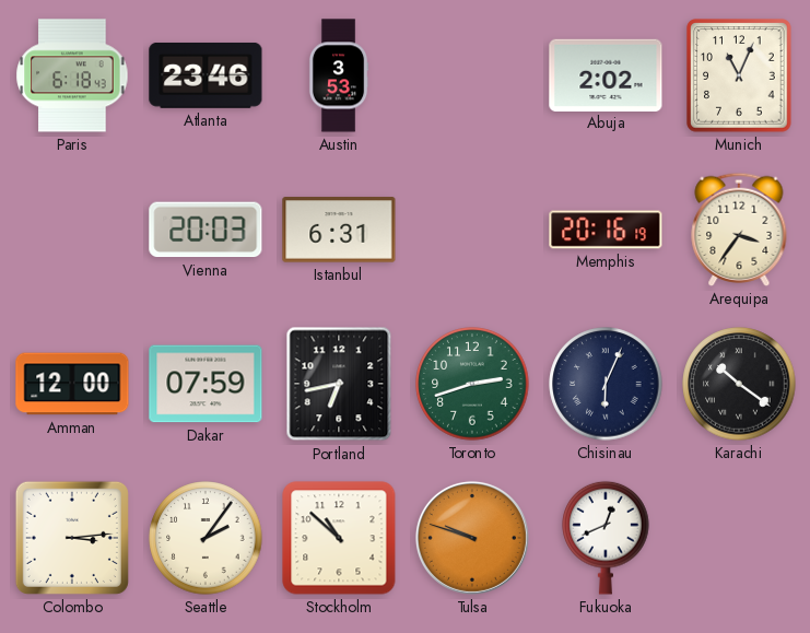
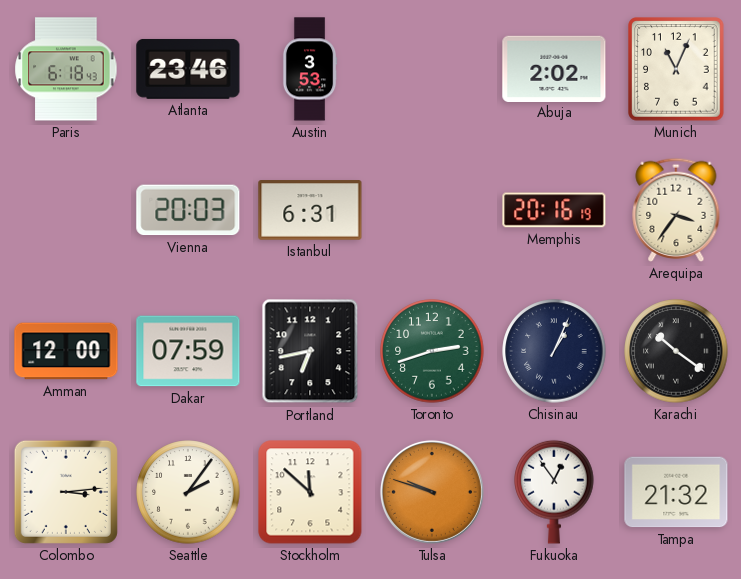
Chisinau: 6:04 -> 1:04 (554, 351)
Stockholm: 10:52 -> 11:52 (310, 492)
Fukuoka: 12:41 -> 12:54 (554, 492)
Tampa: none -> 21:32 (676, 492)
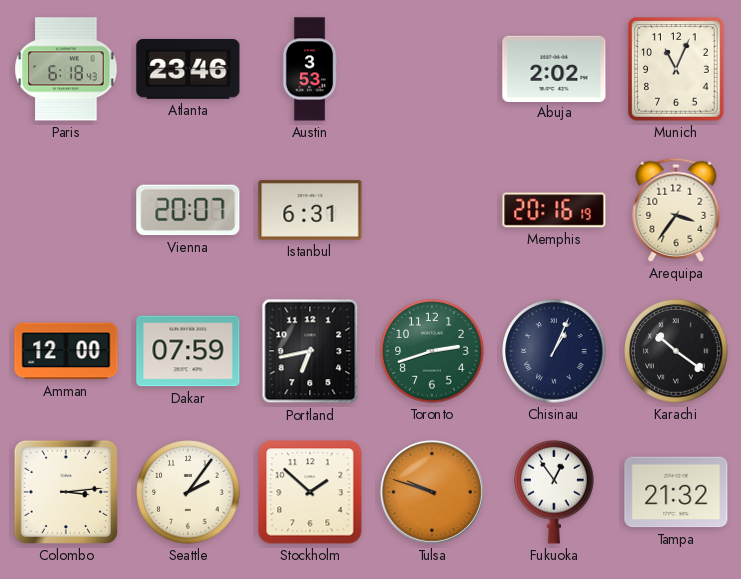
Vienna: 20:03 -> 20:07 (188, 210)
Stockholm: 11:52 -> 1:52 (310, 492)
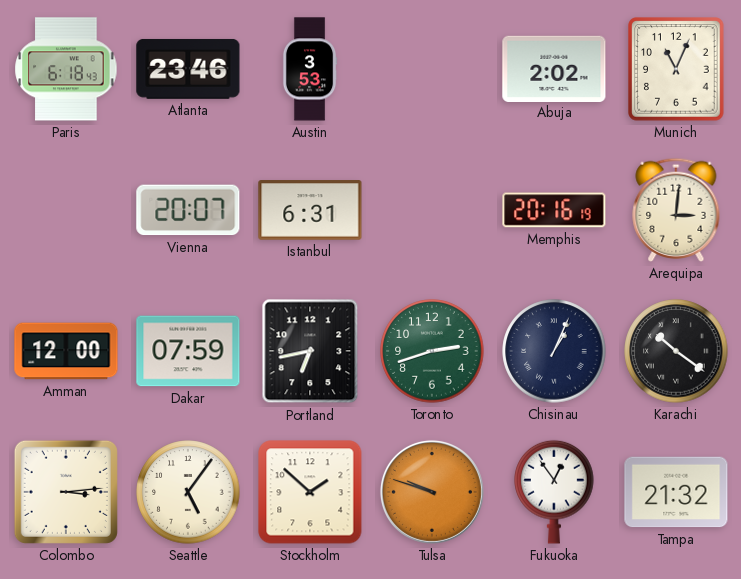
Arequipa: 3:36 -> 3:01 (676, 210)
Seattle: 2:06 -> 5:06 (188, 492)
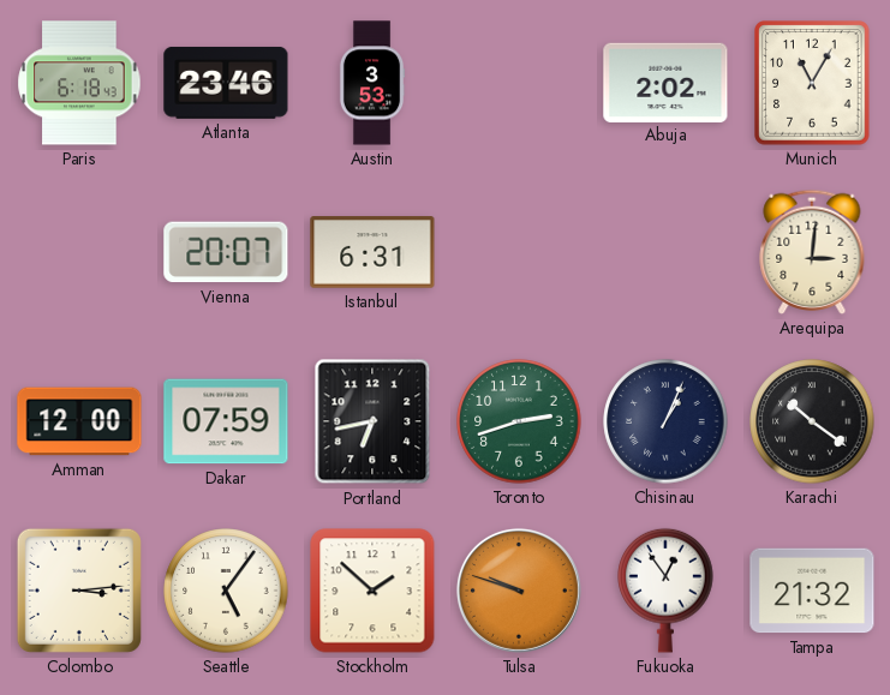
Munich: 11:04 -> 11:05 (812, 83)
Memphis: 20:16 -> none (554, 210)
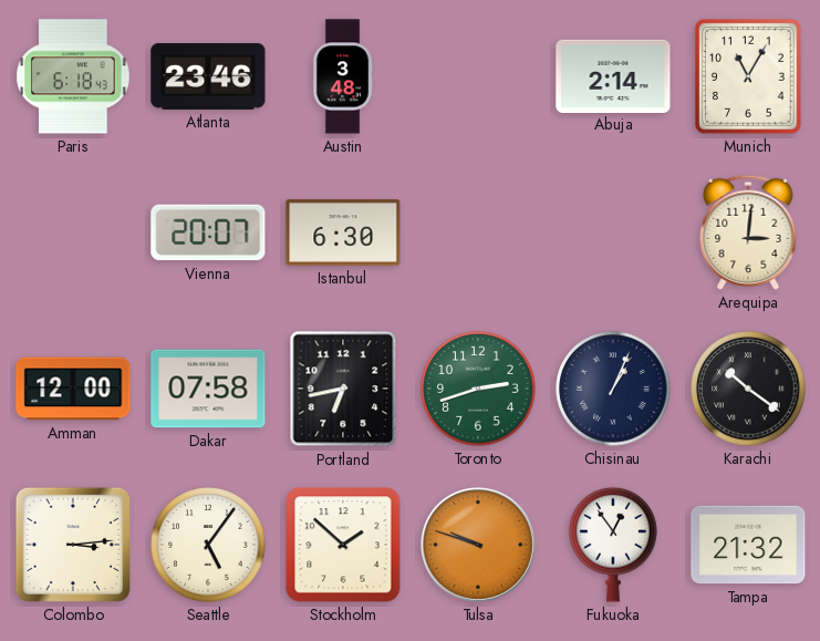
Austin: 3:53 -> 3:48 (343, 76)
Abuja: 2:02 -> 2:14 (613, 75)
Istanbul: 6:31 -> 6:30 (343, 232)
Dakar: 07:59 -> 07:58 (208, 389)
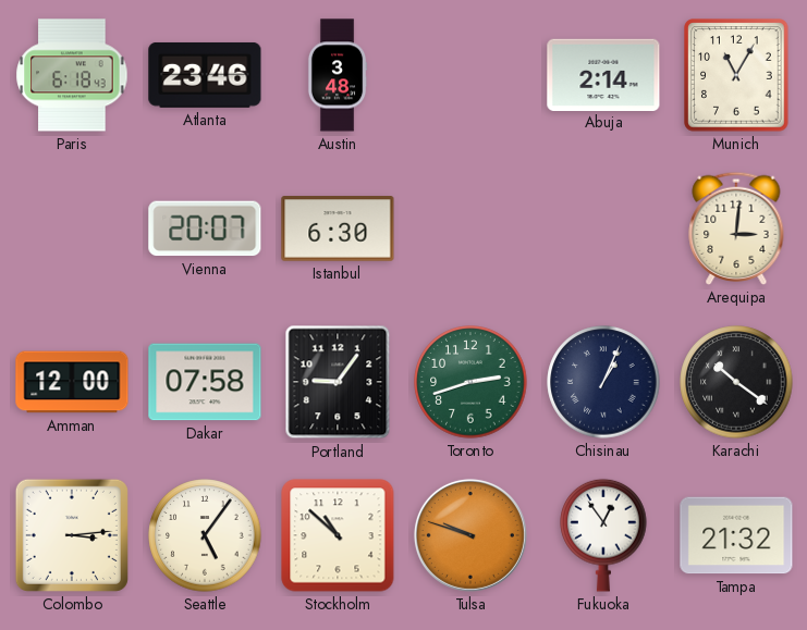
Portland: 6:43 -> 9:06 (338, 382)
Stockholm: 1:52 -> 10:52 (338, 535)
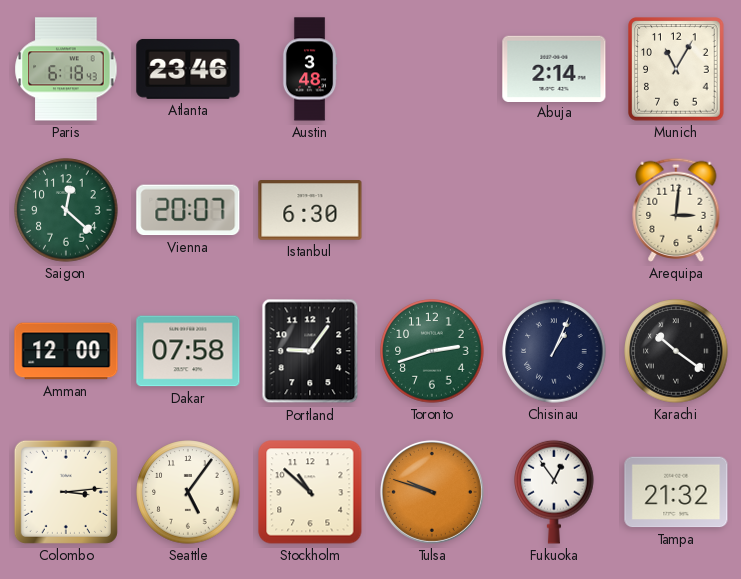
Saigon: none -> 12:22 (66, 210)
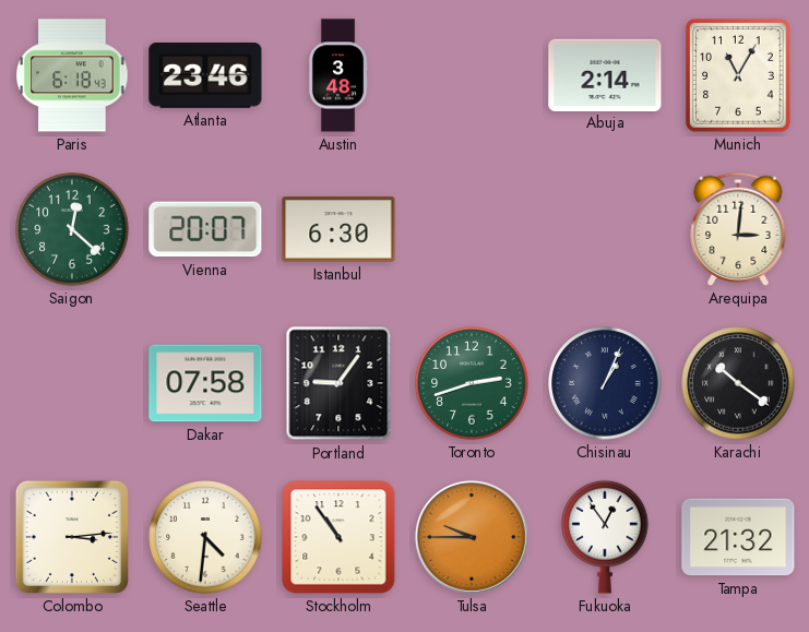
Amman: 12:00 -> none (66, 351)
Seattle: 5:06 -> 4:31 (205, 537)
Stockholm: 10:52 -> 10:54 (338, 537)
Tulsa: 9:48 -> 9:45 (472, 537)
